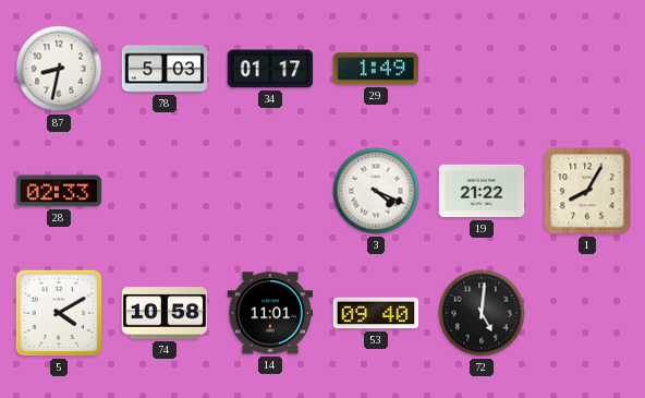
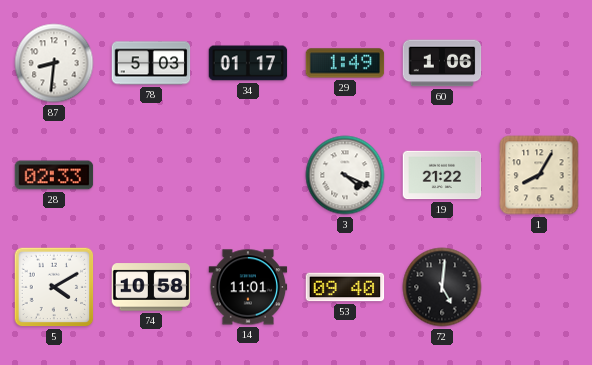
87: 8:32 -> 8:31 (54, 63)
60: none -> 1:06 (442, 63)
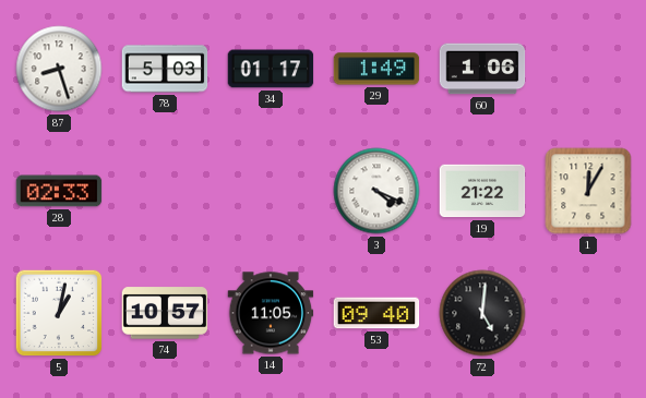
87: 8:31 -> 8:27 (59, 69)
1: 8:05 -> 12:05 (588, 191)
5: 4:10 -> 1:02 (59, 313)
74: 10:58 -> 10:57 (165, 313)
14: 11:01 -> 11:05 (271, 313)
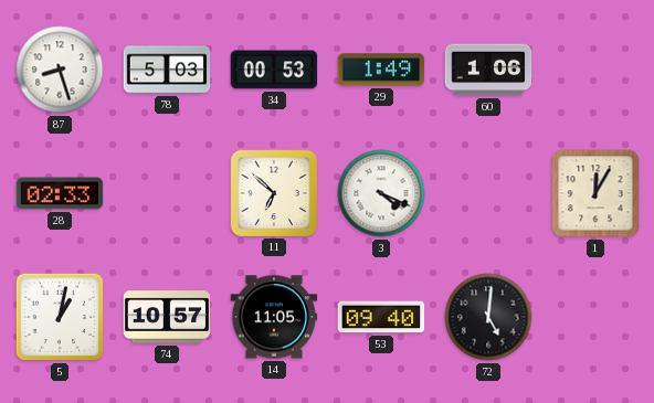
34: 01:17 -> 00:53 (274, 70)
11: none -> 6:52 (273, 192)
19: 21:22 -> none (482, 191)
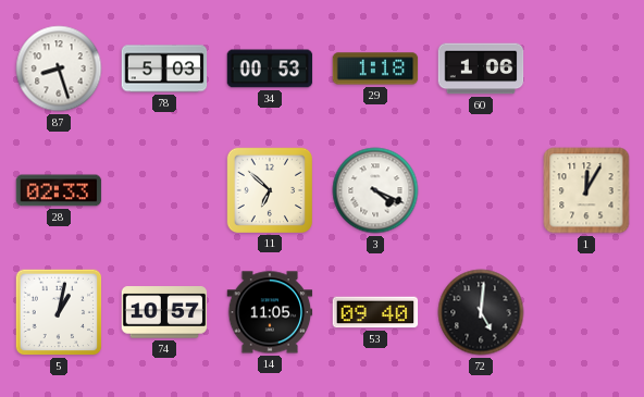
29: 1:49 -> 1:18 (375, 69)
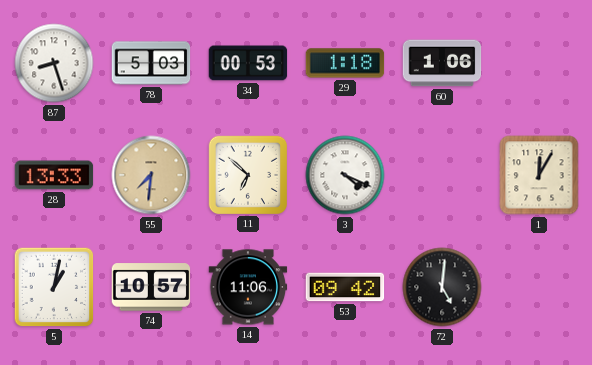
28: 02:33 -> 13:33 (54, 175)
55: none -> 7:31 (151, 175)
14: 11:05 -> 11:06 (248, 287)
53: 09:40 -> 09:42 (345, 287)
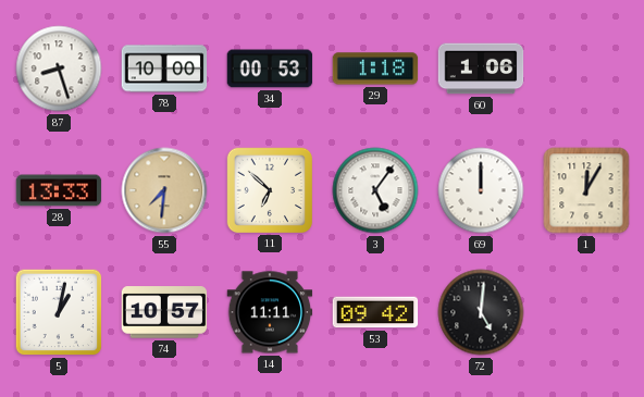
78: 5:03 -> 10:00 (164, 69)
3: 4:19 -> 5:06 (375, 190)
69: none -> 12:00 (481, 190)
14: 11:06 -> 11:11 (270, 312)
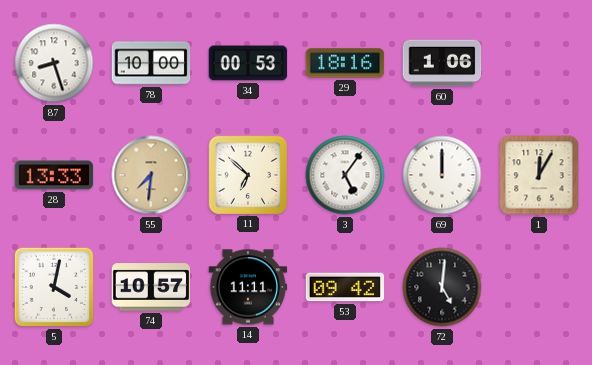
29: 1:18 -> 18:16 (345, 63)
5: 1:02 -> 4:02 (54, 287)
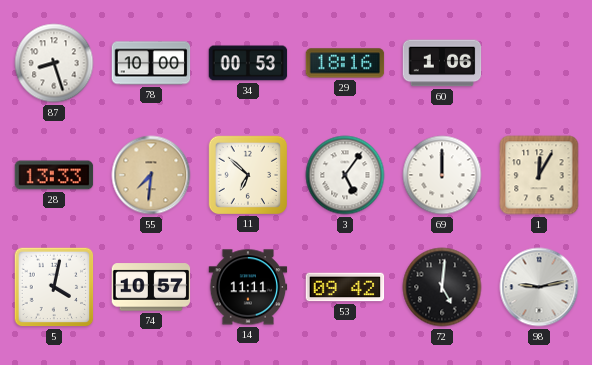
98: none -> 9:13 (539, 287)
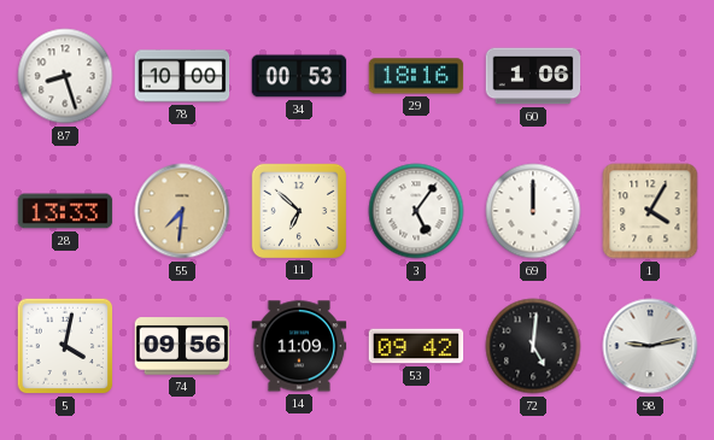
1: 12:05 -> 4:05 (650, 211)
74: 10:57 -> 09:56 (182, 346)
14: 11:11 -> 11:09 (299, 346)
